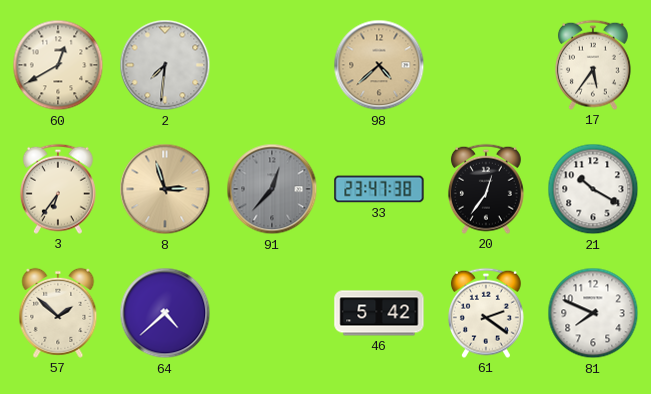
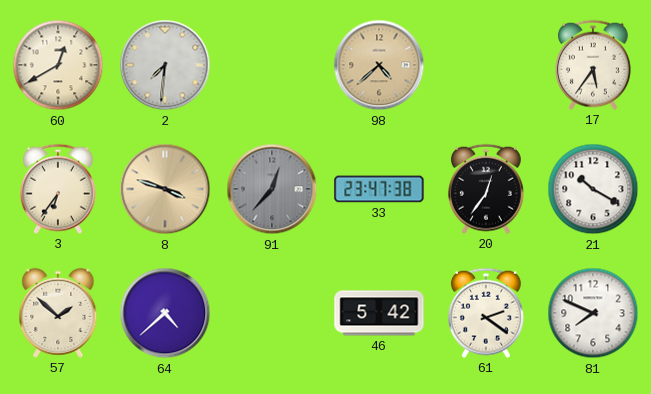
8: 2:57 -> 3:48 (165, 189)
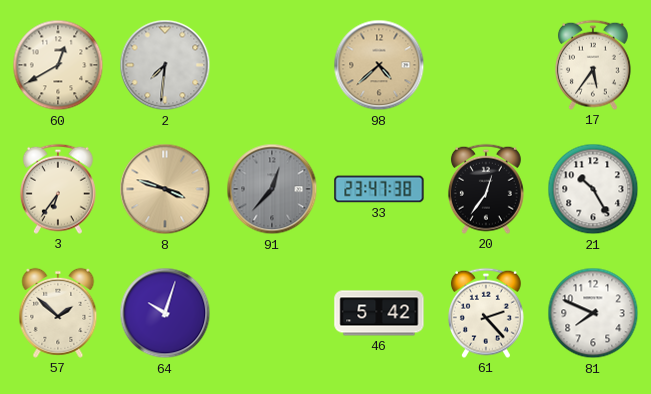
21: 10:20 -> 10:25 (593, 189)
64: 4:38 -> 10:03 (165, 313)
61: 2:21 -> 2:23 (486, 313)
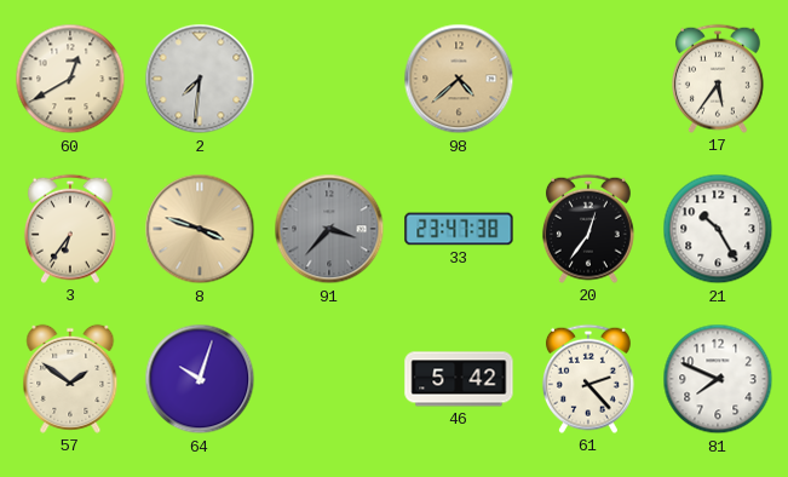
91: 12:37 -> 3:37 (329, 229)
57: 1:52 -> 1:51 (70, 379)
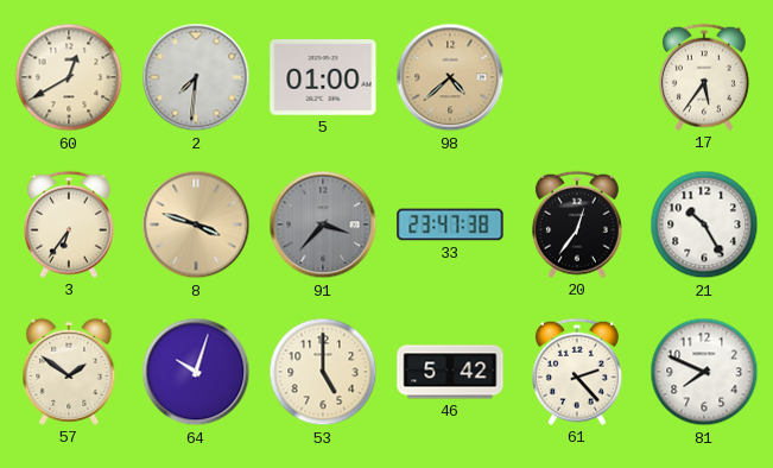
5: none -> 01:00 (323, 78)
53: none -> 5:00 (323, 372)
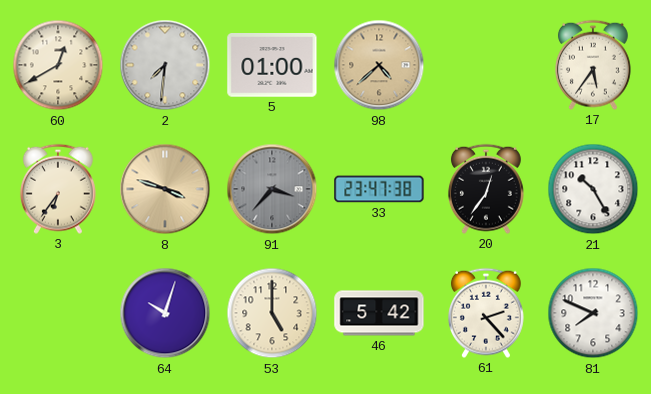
57: 1:51 -> none (69, 372)
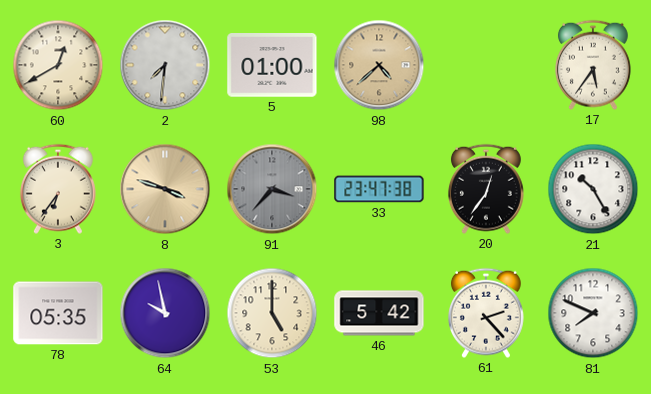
78: none -> 05:35 (58, 313)
64: 10:03 -> 9:58 (165, 313)
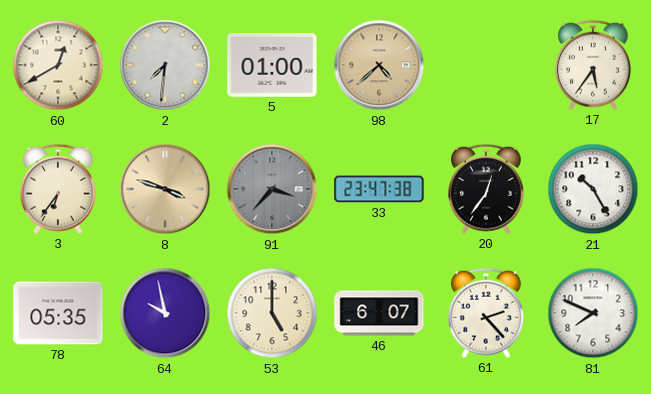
46: 5:42 -> 6:07 (379, 313)
